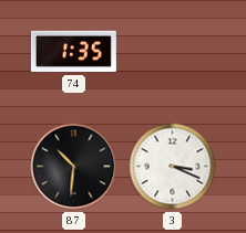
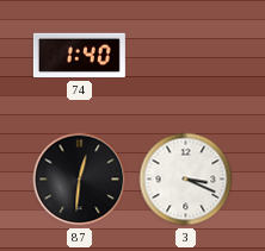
74: 1:35 -> 1:40 (79, 56)
87: 10:31 -> 12:31 (80, 180)
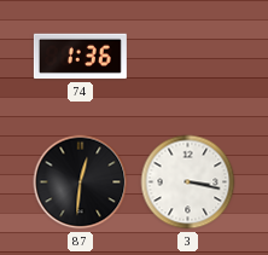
74: 1:40 -> 1:36 (80, 57)
3: 3:19 -> 3:17 (188, 182)
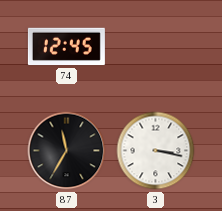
74: 1:36 -> 12:45 (66, 47)
87: 12:31 -> 11:35 (67, 151)
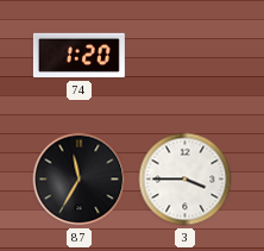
74: 12:45 -> 1:20 (78, 56)
3: 3:17 -> 3:45 (186, 180)
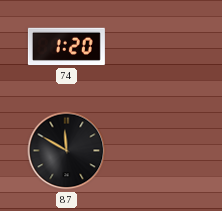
87: 11:35 -> 11:50 (67, 151)
3: 3:45 -> none (186, 180)
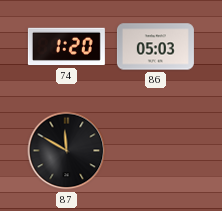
86: none -> 05:03 (155, 47)
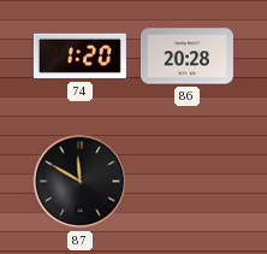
86: 05:03 -> 20:28 (186, 57)
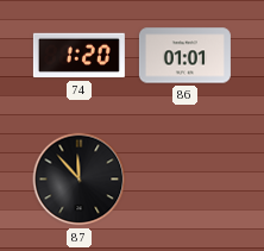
86: 20:28 -> 01:01 (184, 56)
87: 11:50 -> 11:53 (80, 180)
